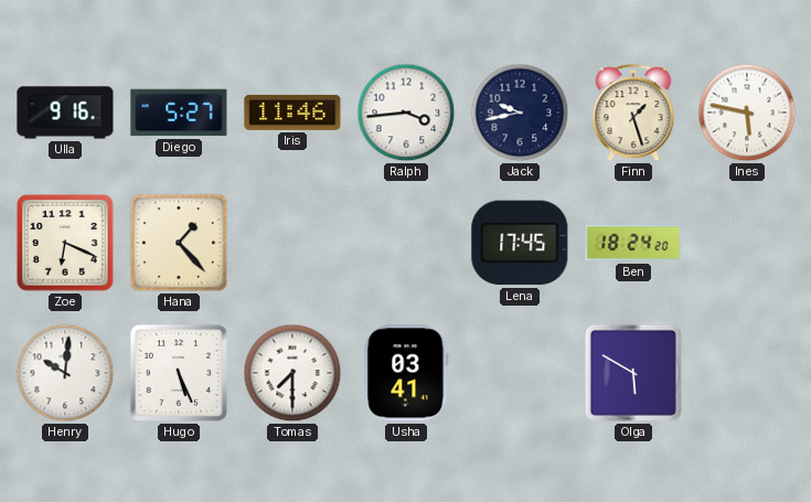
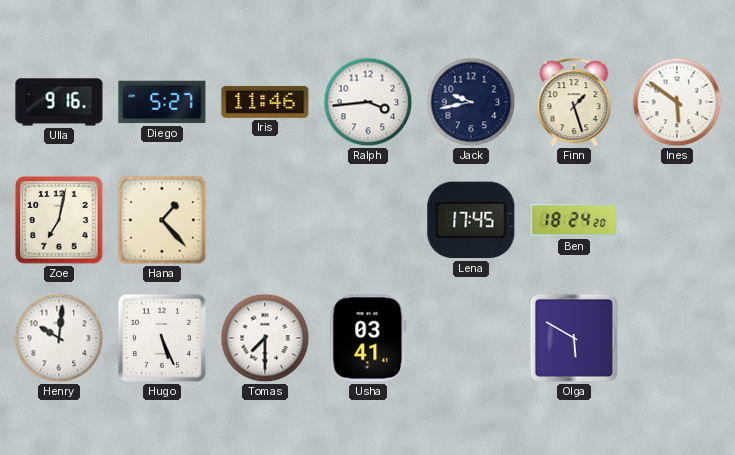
Ines: 5:47 -> 5:51 (677, 102)
Zoe: 6:19 -> 7:02 (59, 220)
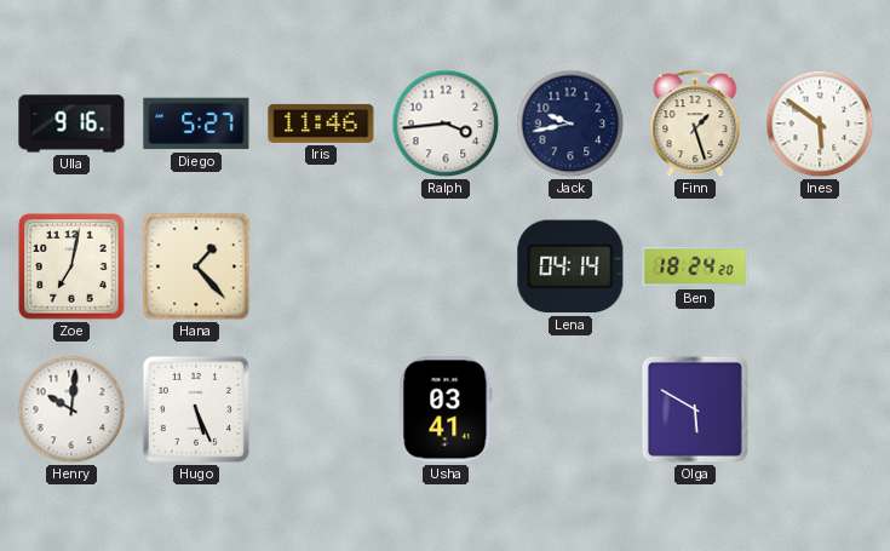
Lena: 17:45 -> 04:14 (570, 266)
Tomas: 7:30 -> none (265, 338)
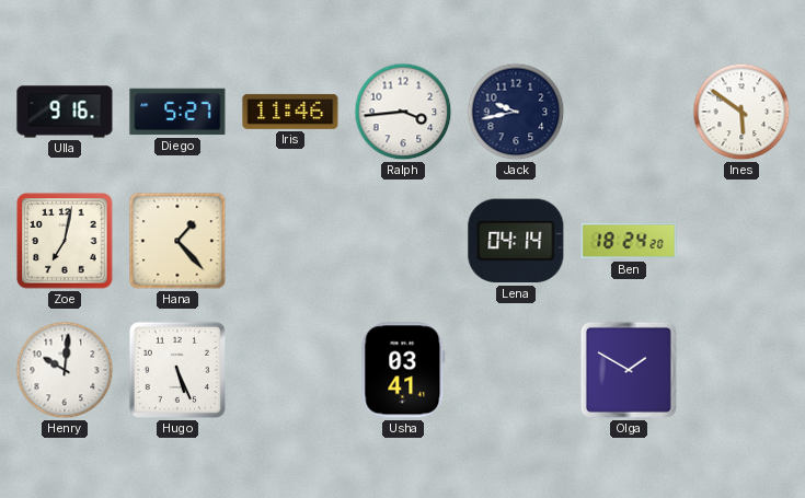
Finn: 1:27 -> none (695, 125)
Olga: 5:50 -> 1:50 (629, 370)
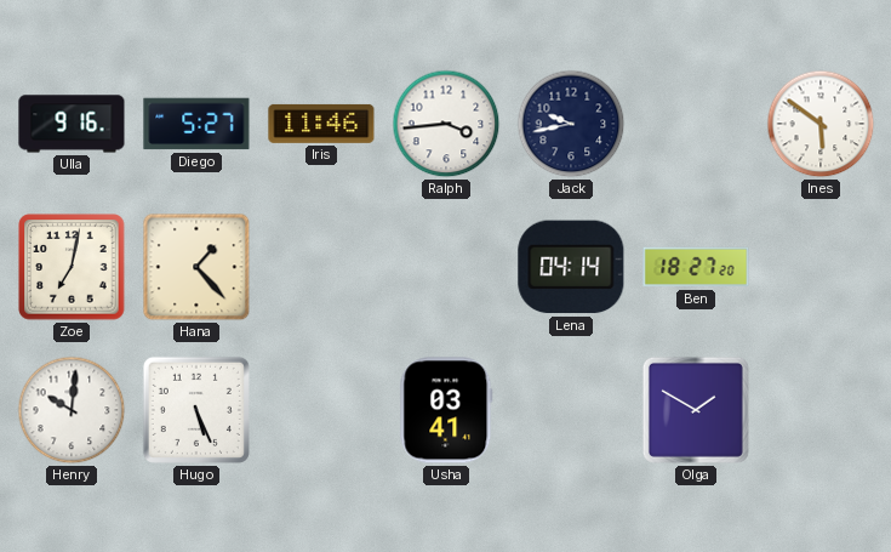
Ben: 18:24 -> 18:27 (696, 267)
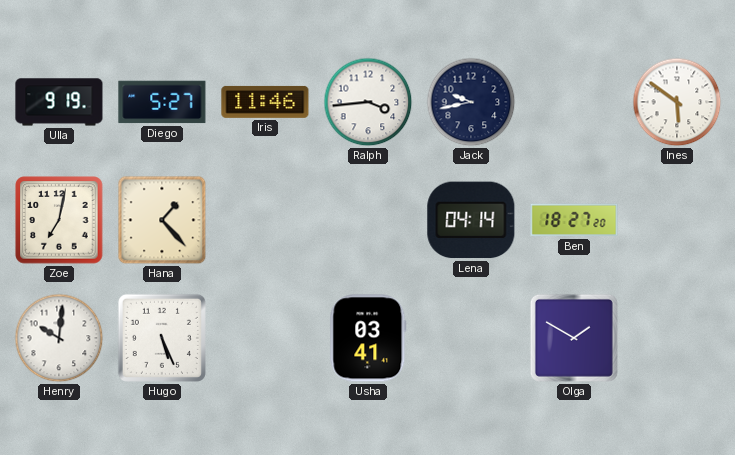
Ulla: 9:16 -> 9:19 (59, 102)
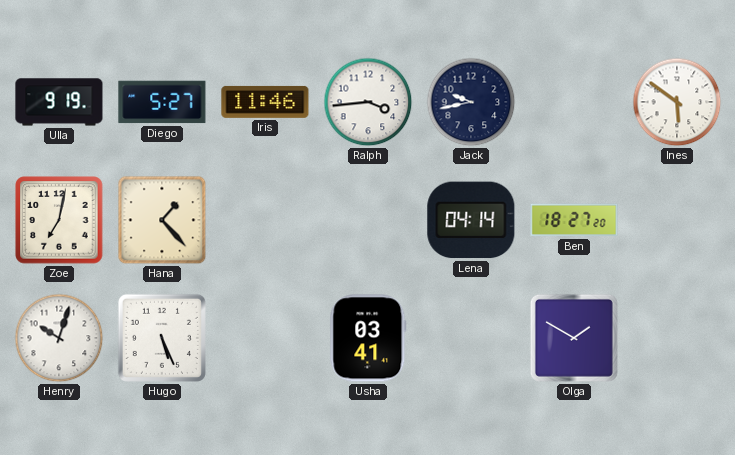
Henry: 10:01 -> 10:03 (59, 338)
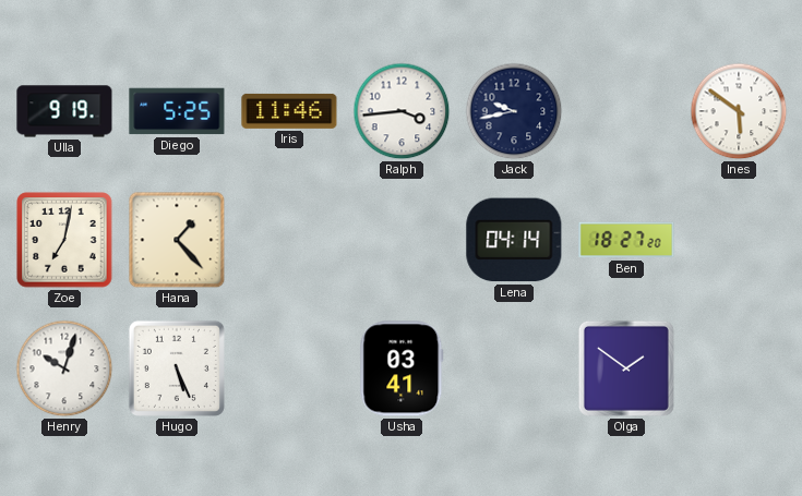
Diego: 5:27 -> 5:25 (177, 111)
Olga: 1:50 -> 1:51 (626, 368)
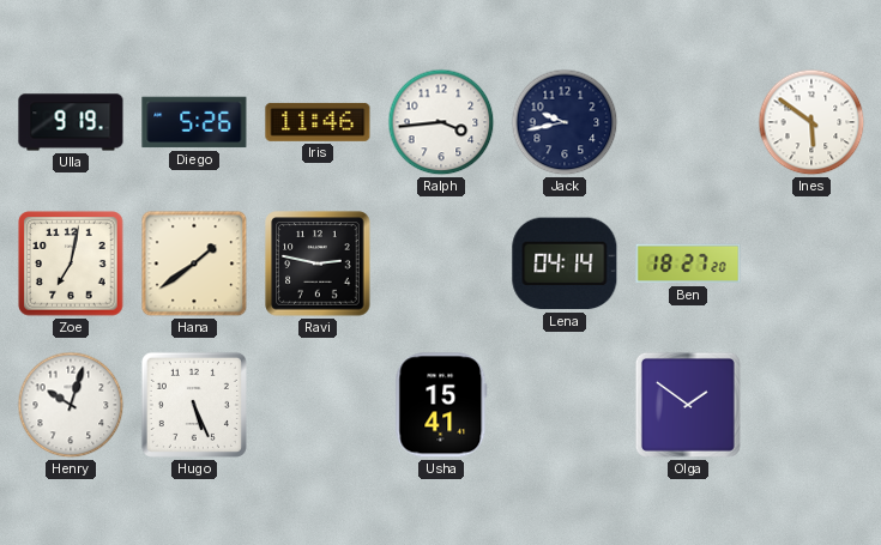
Diego: 5:25 -> 5:26 (194, 122)
Hana: 1:23 -> 1:39 (194, 264)
Ravi: none -> 2:47 (318, 264)
Usha: 03:41 -> 15:41 (441, 405)
